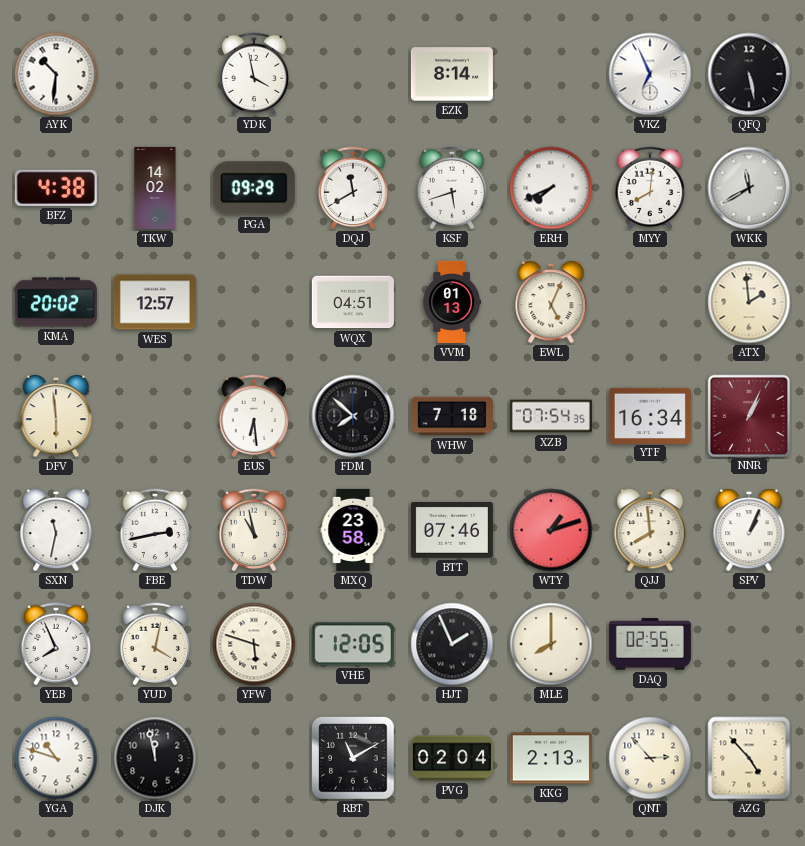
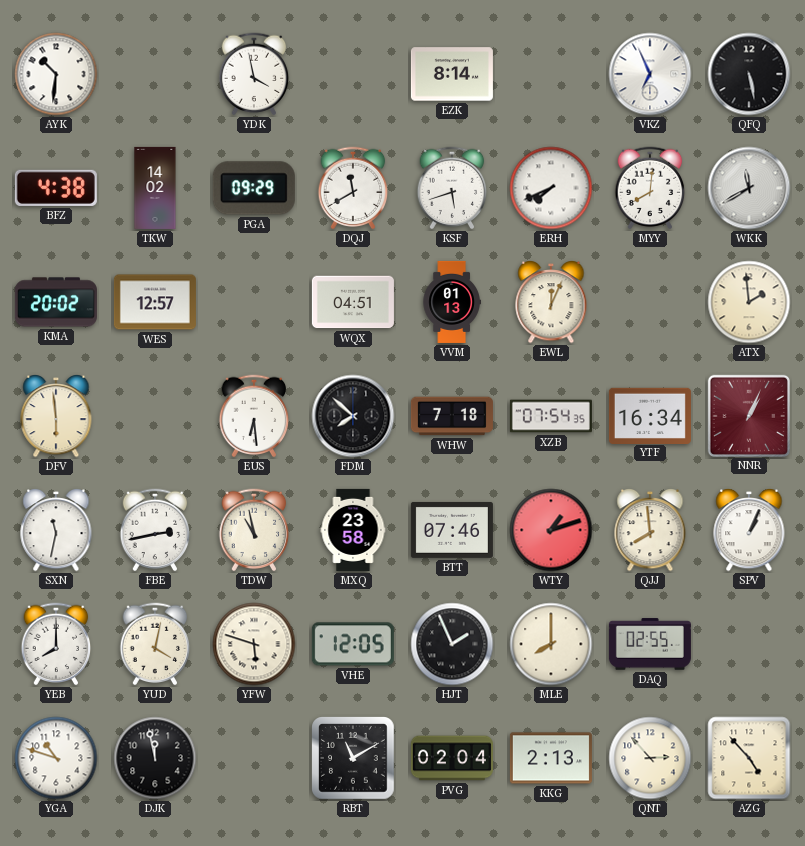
EWL: 5:04 -> 12:04 (551, 303)
YEB: 7:56 -> 8:00 (56, 644)
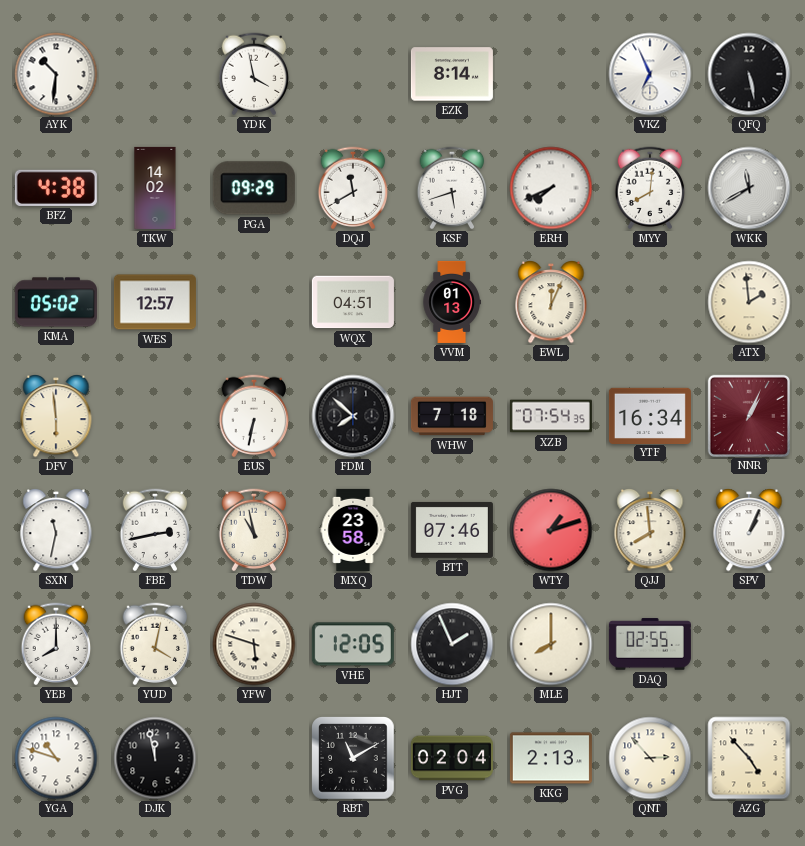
KMA: 20:02 -> 05:02 (56, 302)
EUS: 6:29 -> 6:32 (254, 416)
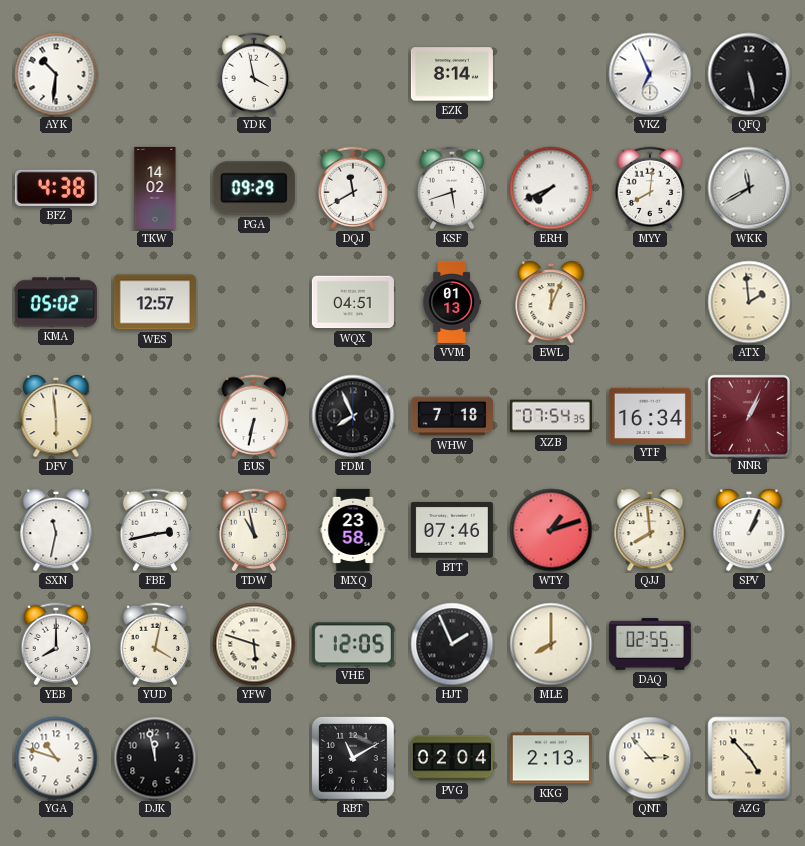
FDM: 7:52 -> 7:56 (353, 416)
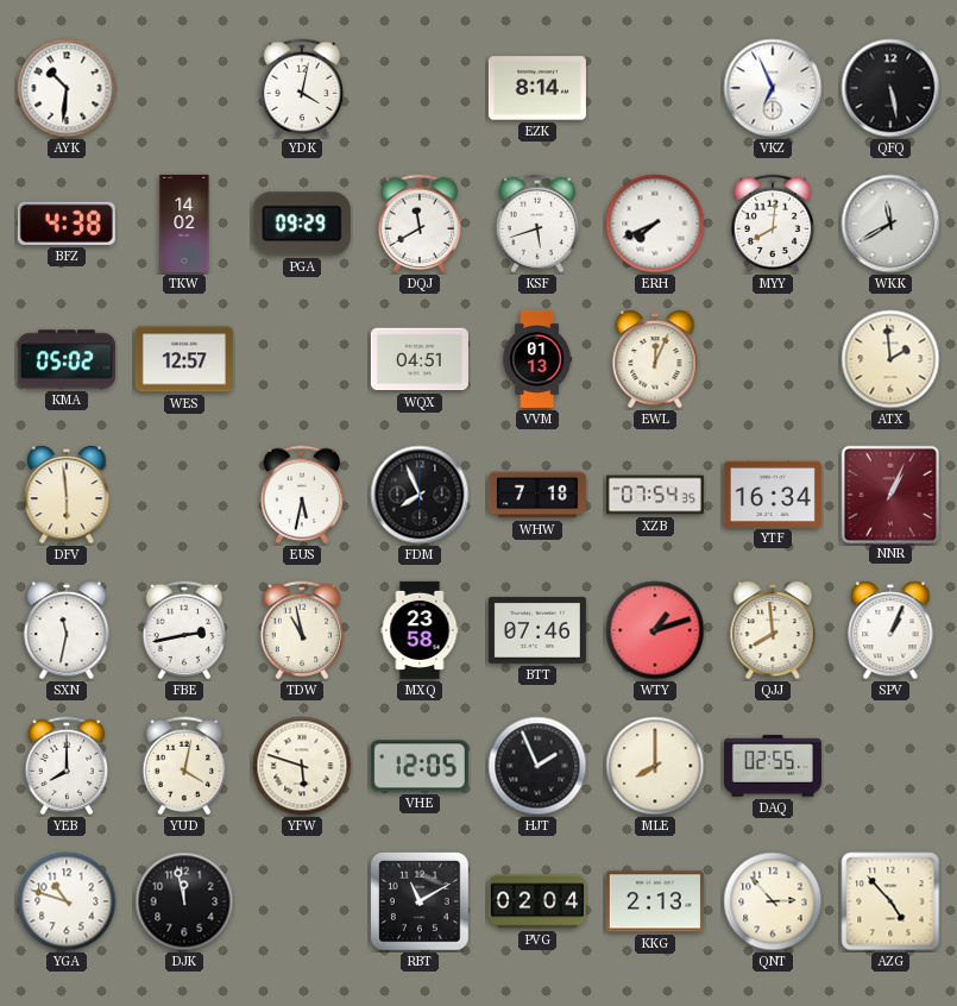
YDK: 3:58 -> 4:02 (302, 88)
EUS: 6:32 -> 5:32 (302, 495)
